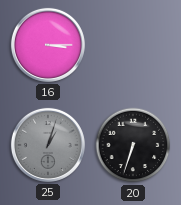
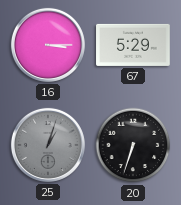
67: none -> 5:29 (133, 45)
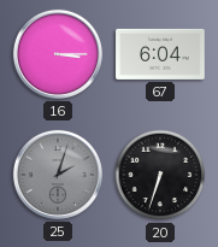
67: 5:29 -> 6:04 (160, 54)
25: 1:03 -> 2:03 (58, 175)
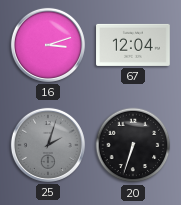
16: 3:15 -> 3:12 (48, 45)
67: 6:04 -> 12:04 (133, 45)
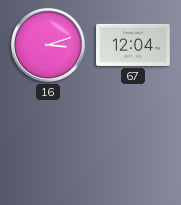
25: 2:03 -> none (48, 145)
20: 6:33 -> none (133, 145)
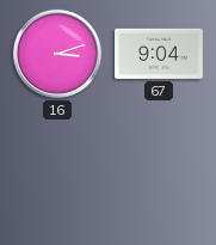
67: 12:04 -> 9:04 (159, 54)
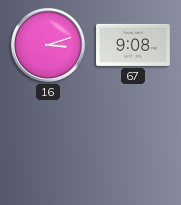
67: 9:04 -> 9:08 (133, 45)
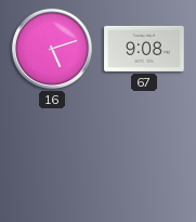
16: 3:12 -> 5:12 (52, 49)
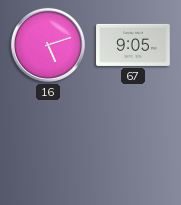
67: 9:08 -> 9:05 (133, 45)
